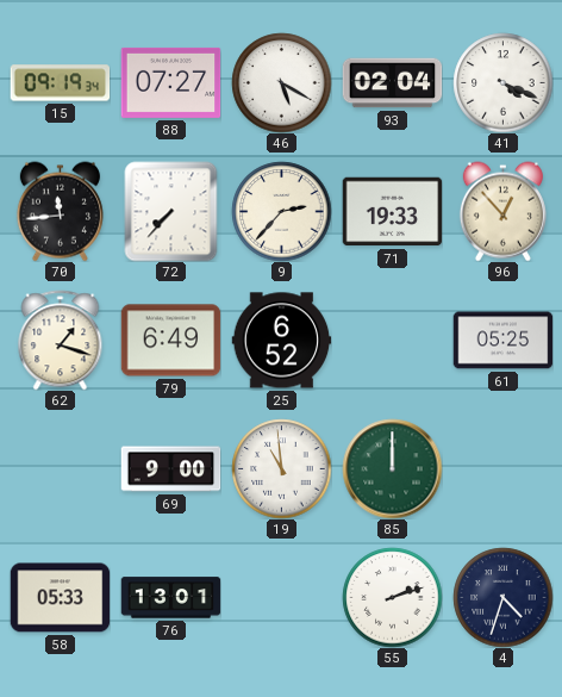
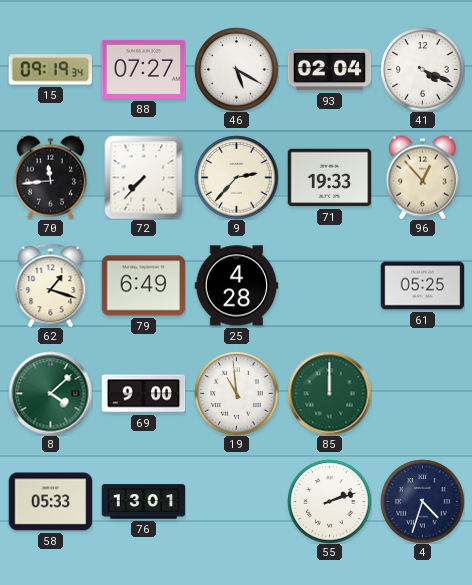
25: 6:52 -> 4:28 (236, 286)
8: none -> 4:08 (50, 393)
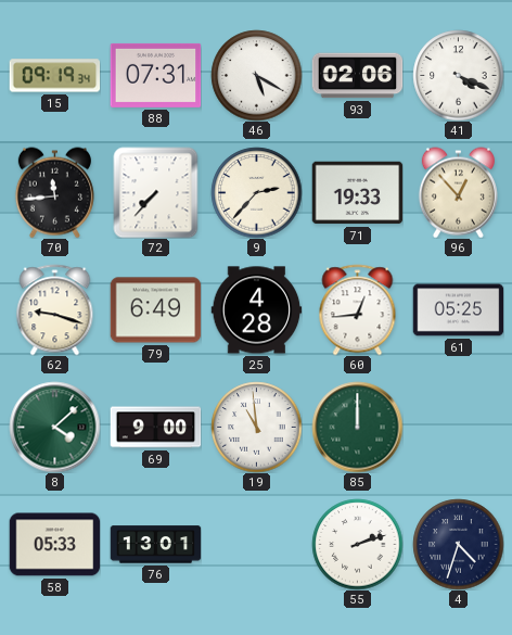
88: 07:27 -> 07:31 (155, 75)
93: 02:04 -> 02:06 (357, 76)
62: 1:18 -> 9:18 (55, 309)
60: none -> 12:44 (358, 309)
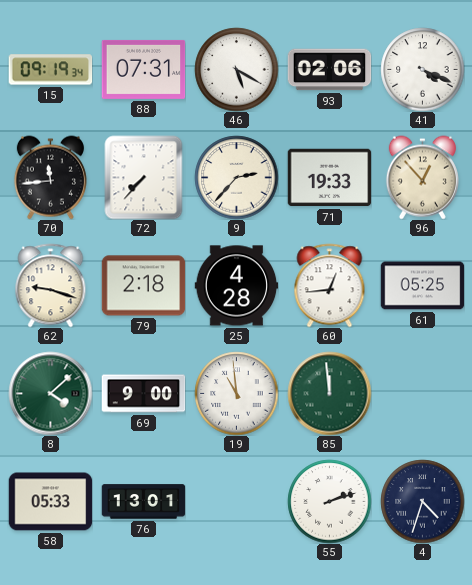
79: 6:49 -> 2:18 (143, 286)
85: 12:00 -> 11:59 (329, 393)
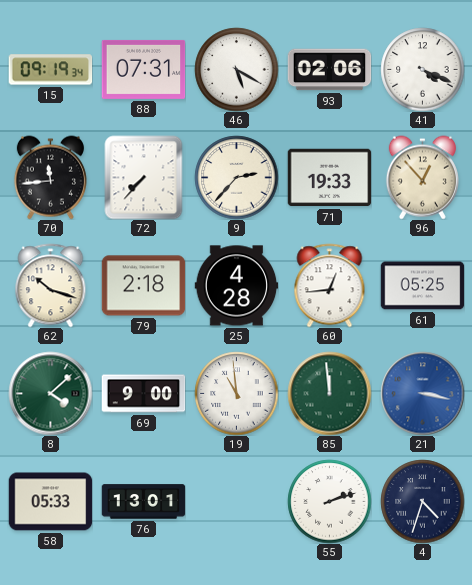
62: 9:18 -> 10:18 (51, 285)
21: none -> 3:17 (422, 393)
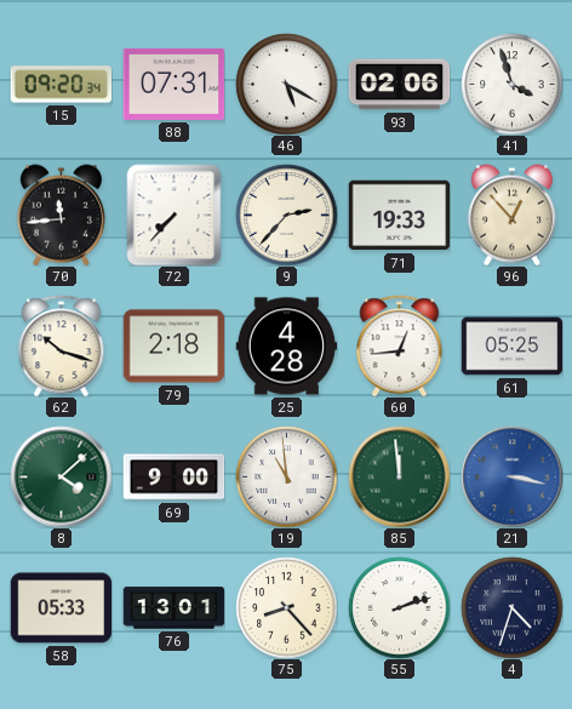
15: 09:19 -> 09:20 (61, 85)
41: 4:19 -> 3:57 (511, 84)
75: none -> 8:23 (286, 607)
